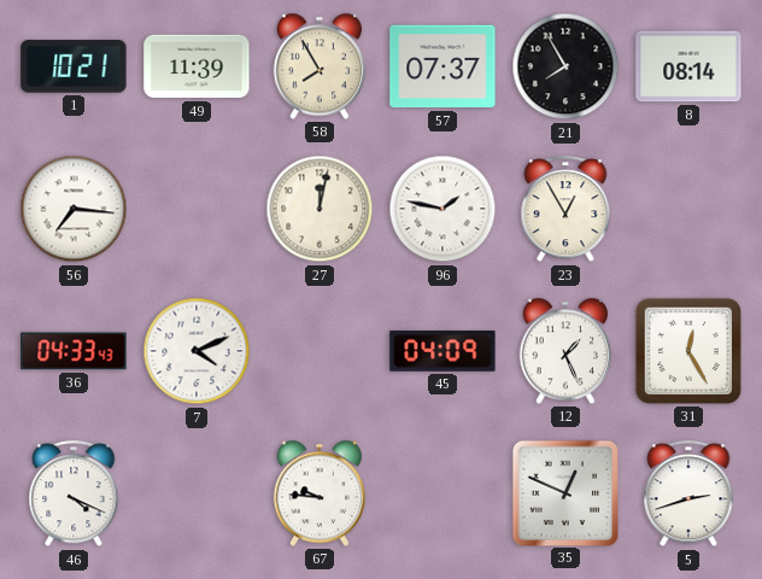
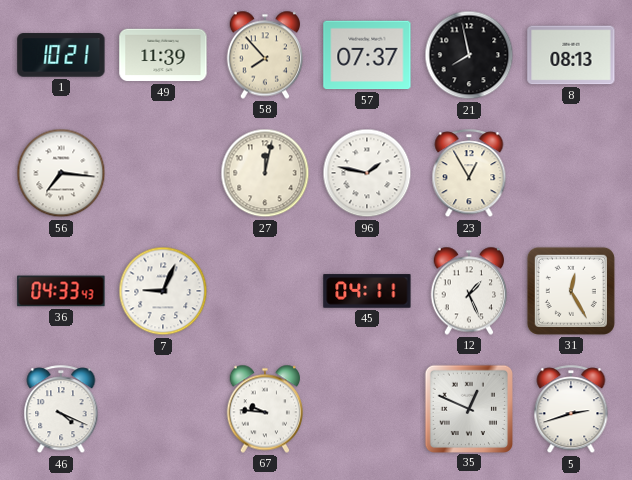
58: 7:55 -> 7:53 (265, 55)
21: 7:55 -> 7:58 (469, 55)
8: 08:14 -> 08:13 (571, 55)
7: 4:11 -> 9:04 (163, 291)
45: 04:09 -> 04:11 (367, 291)
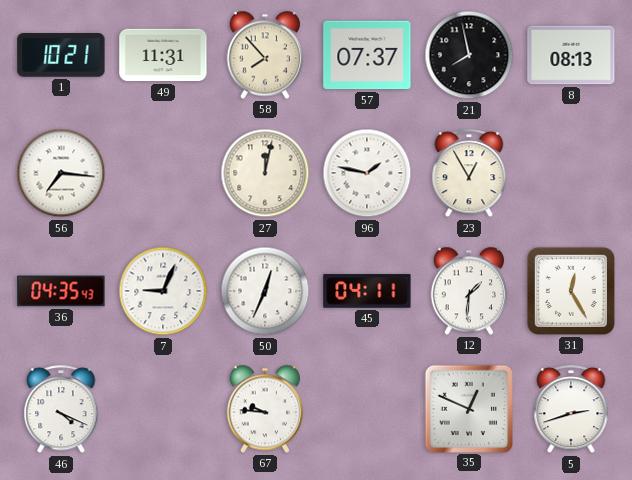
49: 11:39 -> 11:31 (163, 55)
36: 04:33 -> 04:35 (61, 291)
50: none -> 12:34 (265, 291)
12: 1:26 -> 1:31 (469, 291)
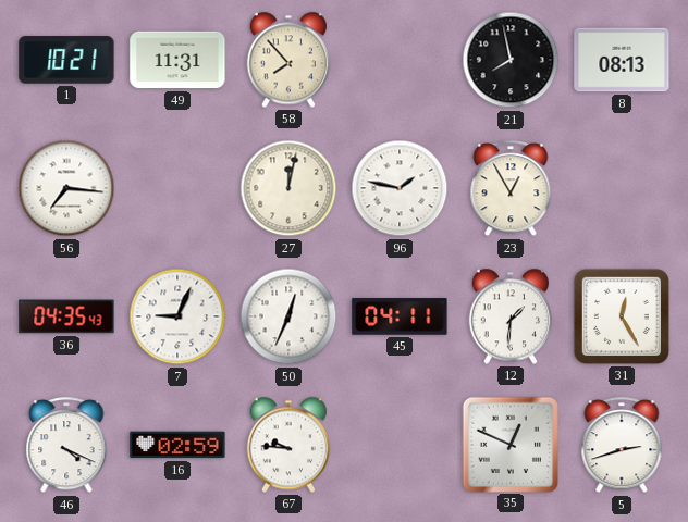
57: 07:37 -> none (367, 55)
16: none -> 02:59 (177, 445)
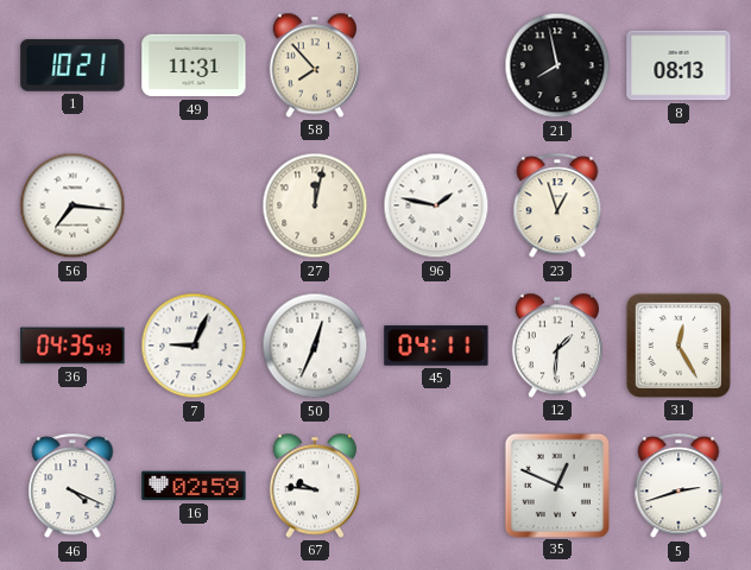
23: 12:55 -> 12:57 (557, 207)
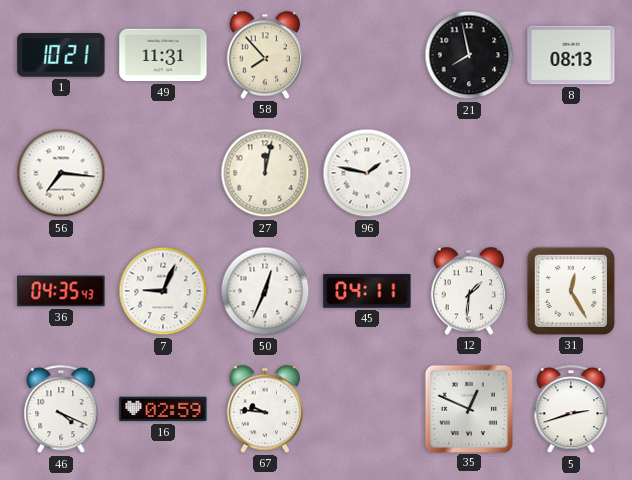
23: 12:57 -> none (557, 207)
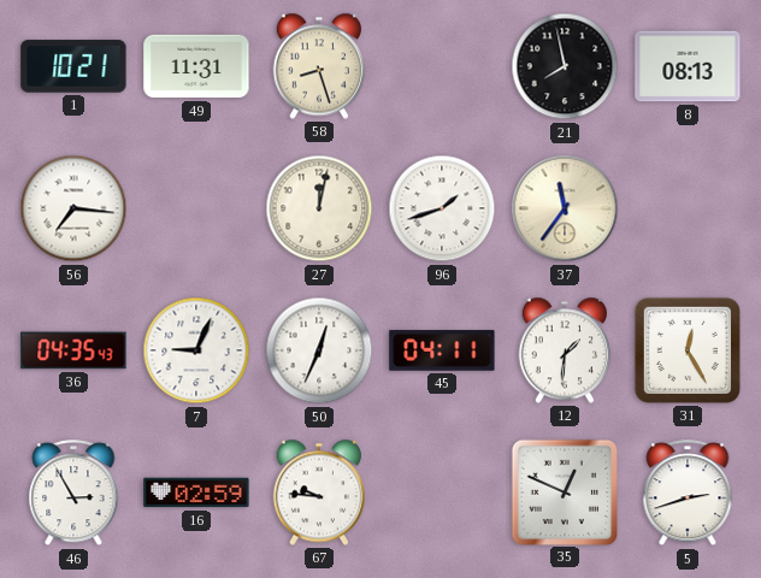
58: 7:53 -> 8:27 (319, 66)
96: 1:47 -> 1:42 (442, 208)
37: none -> 11:36 (565, 208)
46: 4:19 -> 2:55 (73, 494)
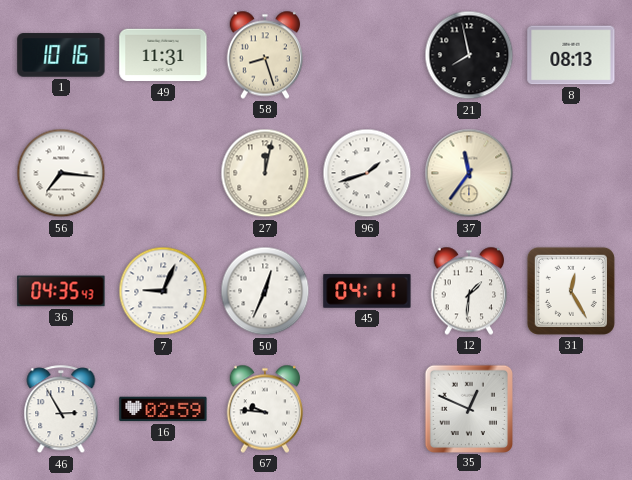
1: 10:21 -> 10:16 (61, 55)
5: 2:42 -> none (688, 494)
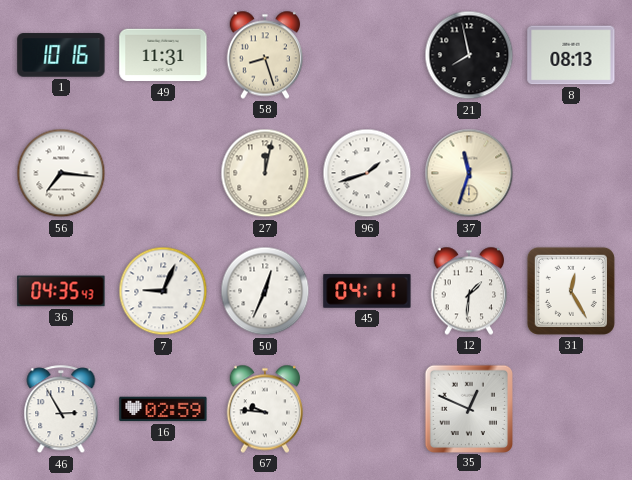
37: 11:36 -> 11:33 (469, 173)
